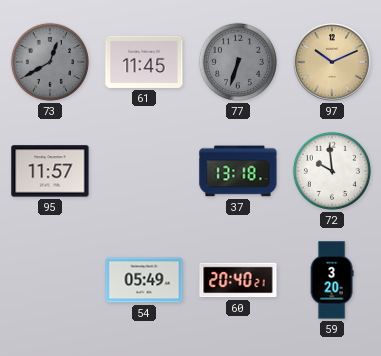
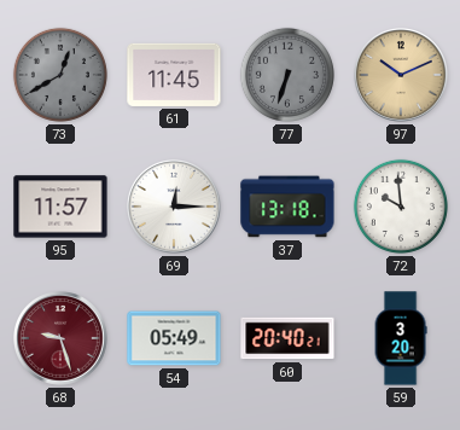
69: none -> 12:15 (175, 208)
68: none -> 9:27 (62, 339)
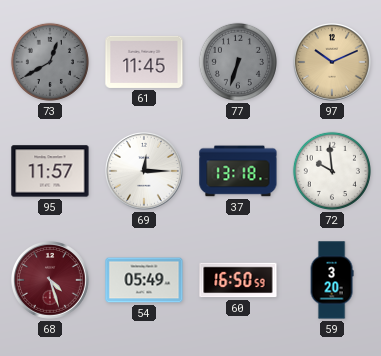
68: 9:27 -> 4:27 (51, 281)
60: 20:40 -> 16:50 (238, 280)
